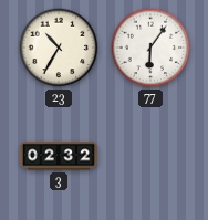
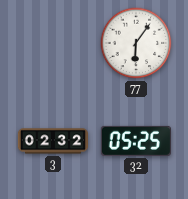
23: 10:35 -> none (59, 48)
32: none -> 05:25 (136, 141)
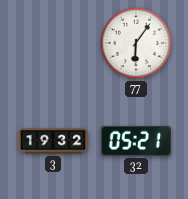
3: 02:32 -> 19:32 (52, 141)
32: 05:25 -> 05:21 (136, 141)
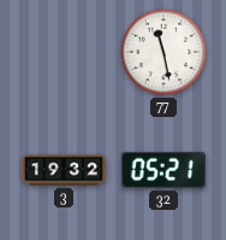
77: 6:06 -> 11:28 (163, 52)
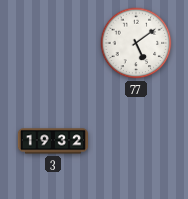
77: 11:28 -> 5:09 (136, 43)
32: 05:21 -> none (163, 170)
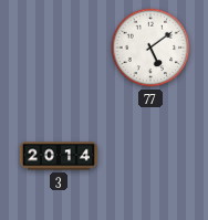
3: 19:32 -> 20:14 (58, 156)
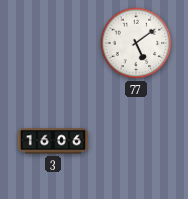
3: 20:14 -> 16:06 (52, 141)
